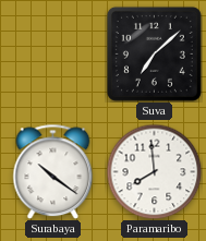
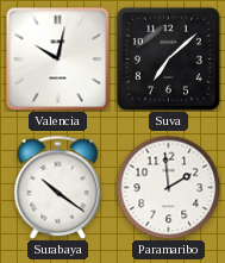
Valencia: none -> 10:02 (57, 58)
Paramaribo: 7:59 -> 1:59 (168, 187)
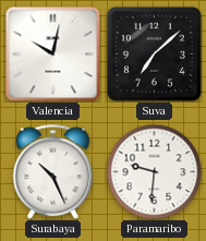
Surabaya: 10:21 -> 10:26 (53, 171)
Paramaribo: 1:59 -> 9:31 (154, 171)
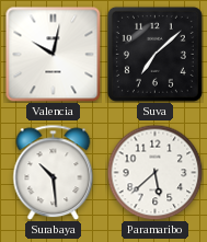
Surabaya: 10:26 -> 10:29 (54, 172)
Paramaribo: 9:31 -> 5:38 (154, 172)
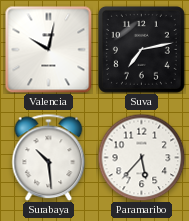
Suva: 7:08 -> 7:13 (141, 49)
Paramaribo: 5:38 -> 5:37 (141, 157)
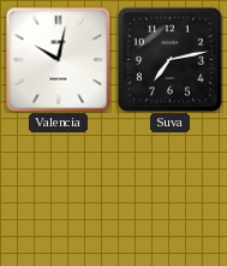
Surabaya: 10:29 -> none (49, 157)
Paramaribo: 5:37 -> none (141, 157)
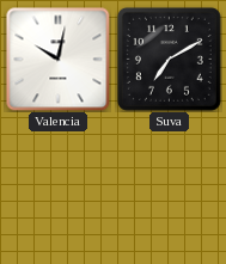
Suva: 7:13 -> 7:10 (169, 59)
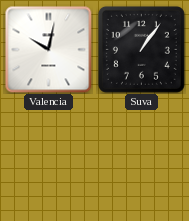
Suva: 7:10 -> 1:06 (141, 49)
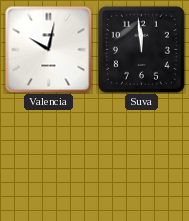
Suva: 1:06 -> 11:59 (141, 49)
